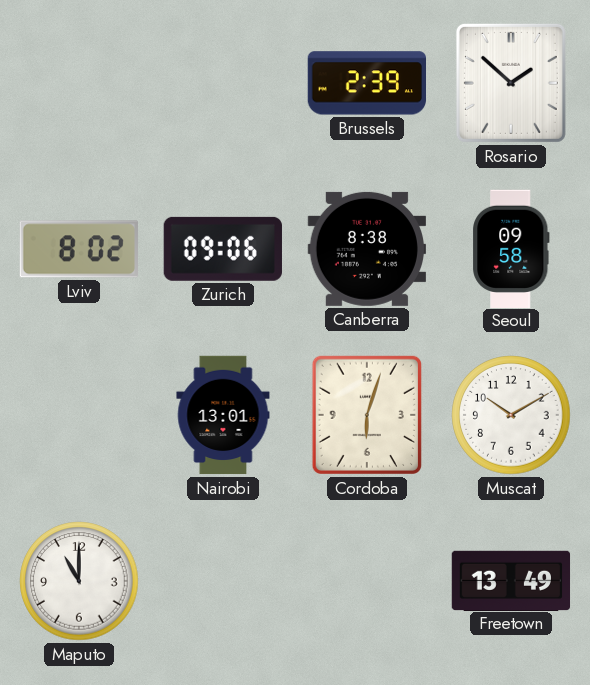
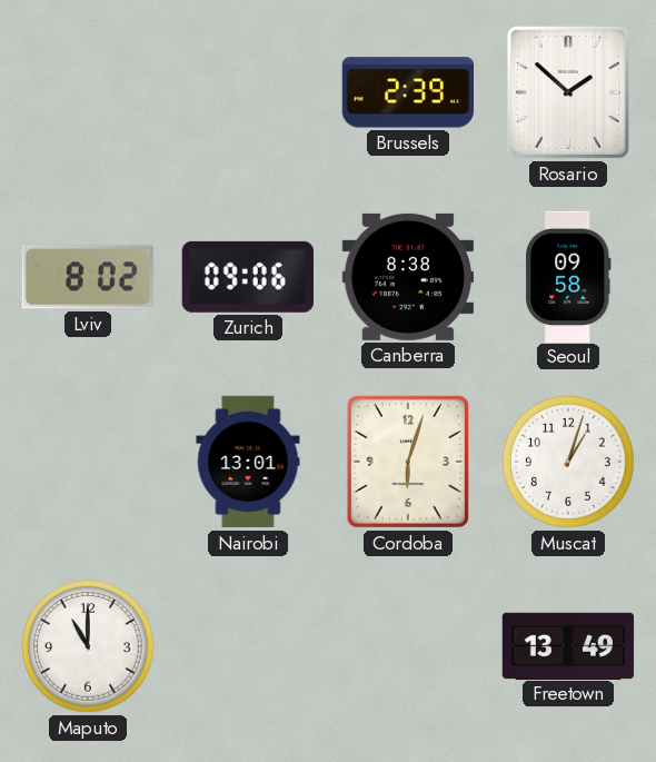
Muscat: 10:10 -> 1:03 (568, 462)
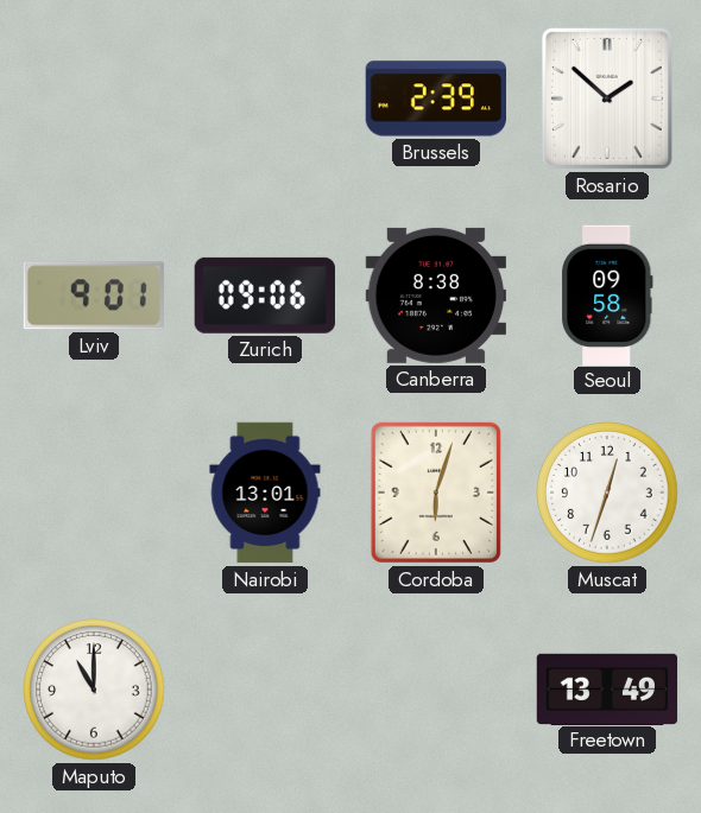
Lviv: 8:02 -> 9:01 (94, 296)
Muscat: 1:03 -> 12:33 (607, 493)
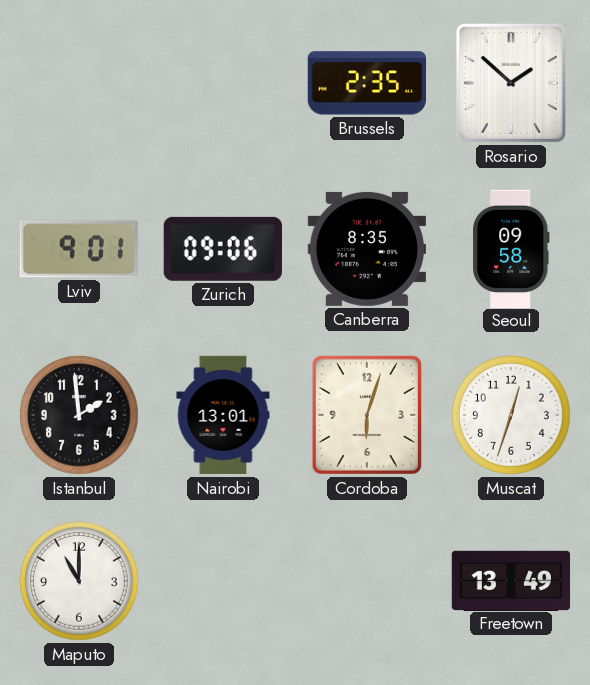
Brussels: 2:39 -> 2:35 (366, 83)
Canberra: 8:38 -> 8:35 (366, 249)
Istanbul: none -> 1:59 (79, 415)
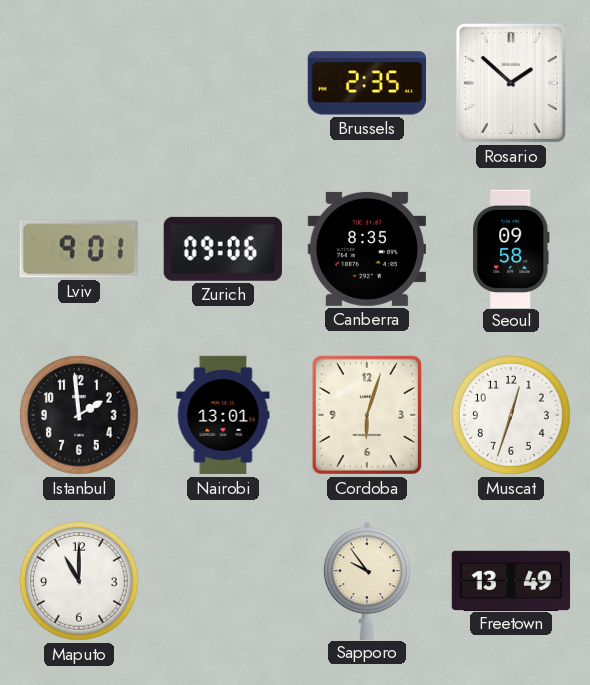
Sapporo: none -> 9:54 (368, 580)
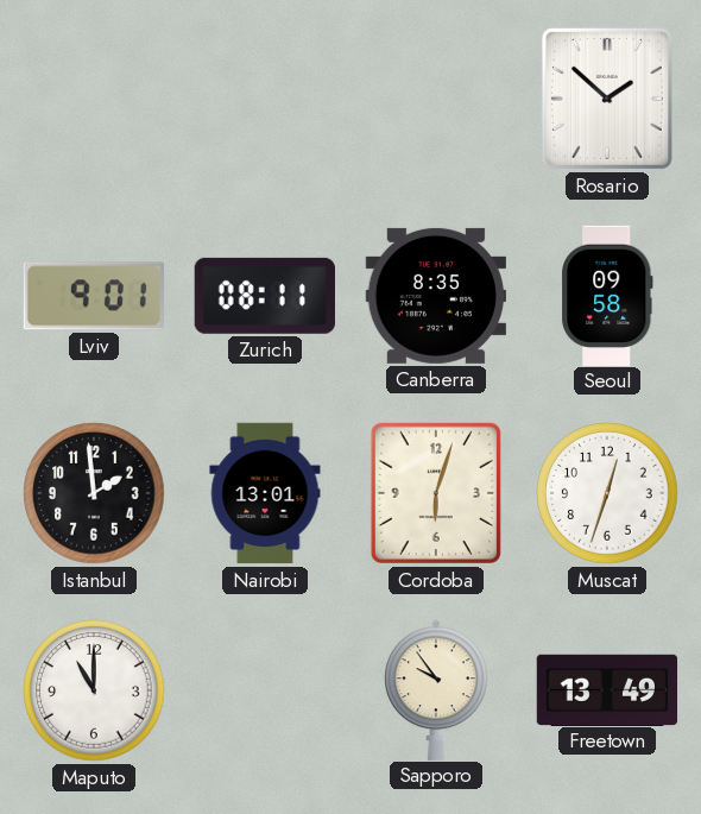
Brussels: 2:35 -> none (366, 83)
Zurich: 09:06 -> 08:11 (265, 296)
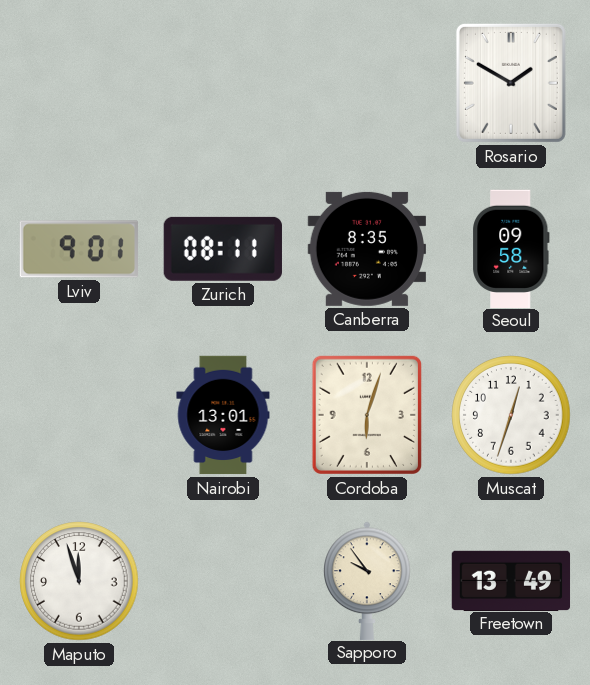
Rosario: 1:52 -> 1:50 (511, 83)
Istanbul: 1:59 -> none (94, 493)
Maputo: 11:00 -> 11:57 (79, 581)
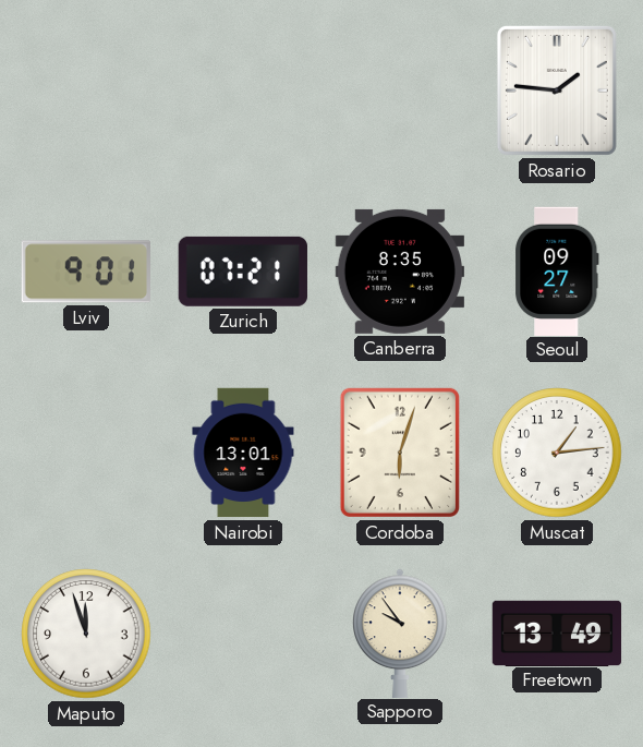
Rosario: 1:50 -> 1:46 (557, 91)
Zurich: 08:11 -> 07:21 (243, 272)
Seoul: 09:58 -> 09:27 (557, 270)
Muscat: 12:33 -> 1:14 (557, 453)
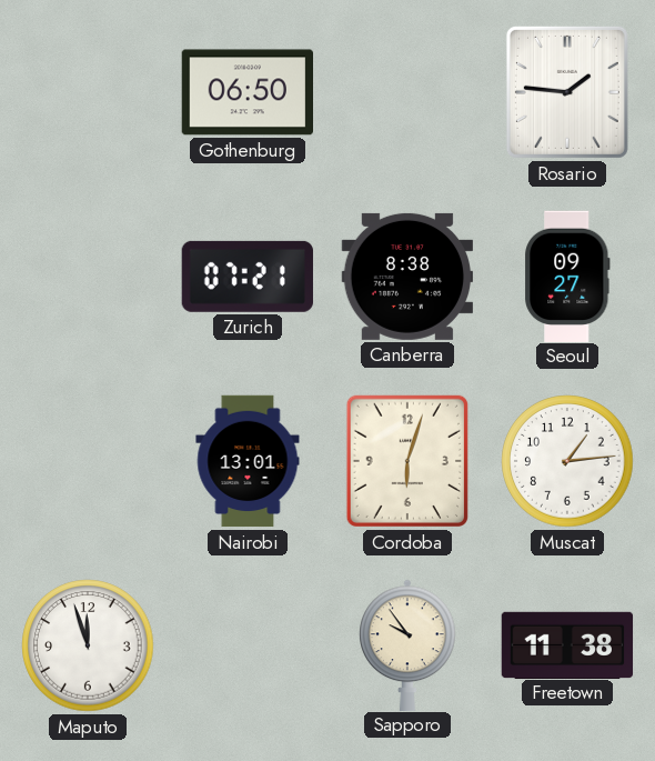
Gothenburg: none -> 06:50 (246, 92)
Lviv: 9:01 -> none (86, 272)
Canberra: 8:35 -> 8:38 (406, 277)
Freetown: 13:49 -> 11:38 (567, 644)
